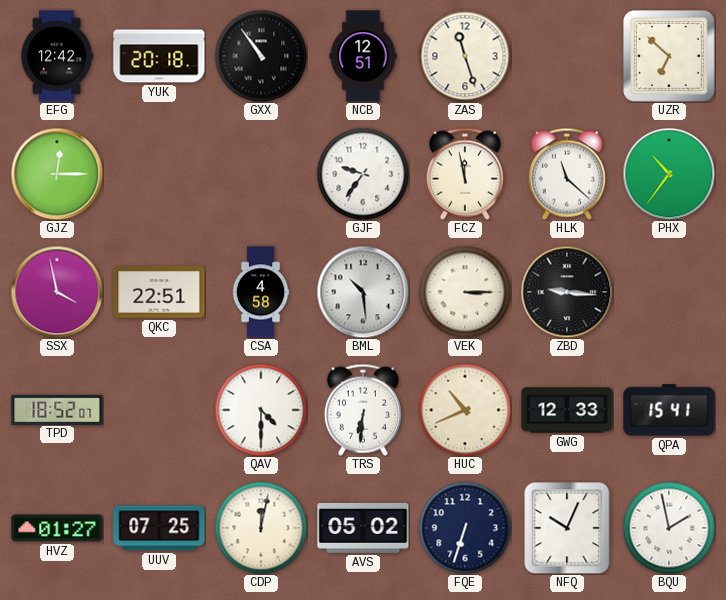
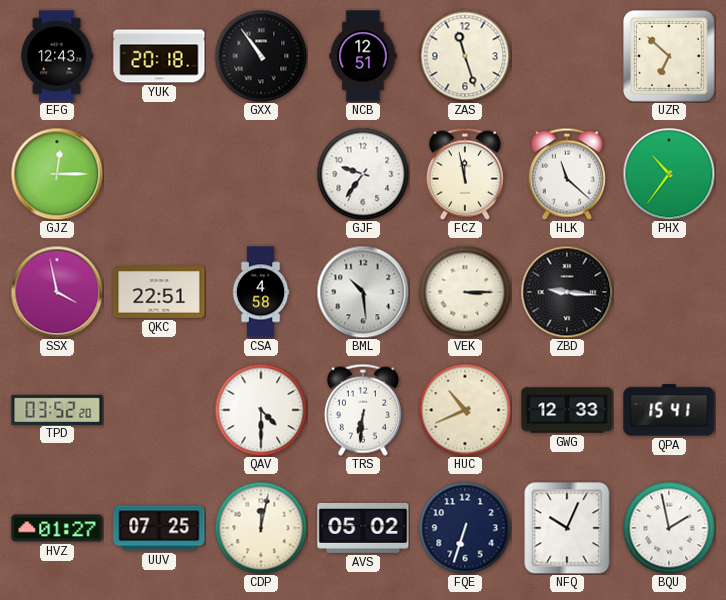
EFG: 12:42 -> 12:43 (58, 56)
TPD: 18:52 -> 03:52 (57, 409)
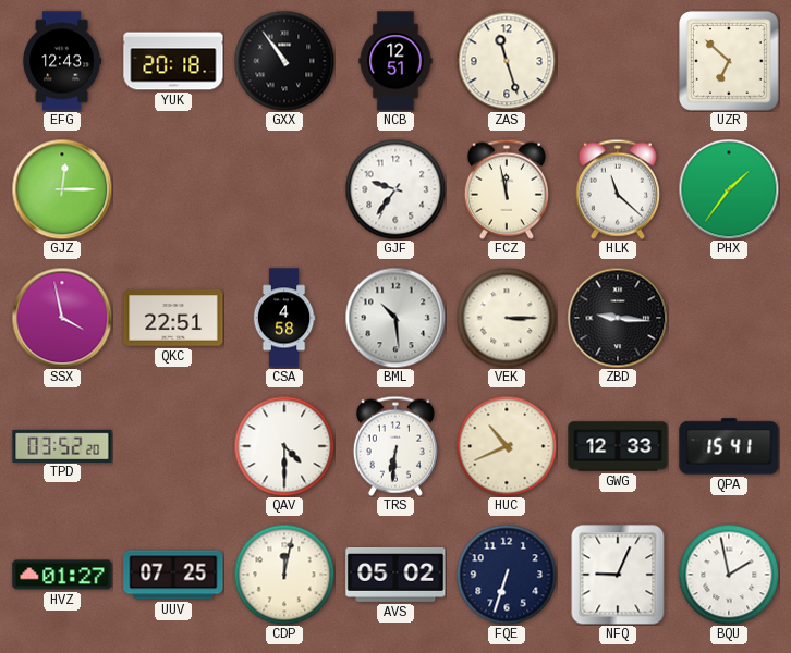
PHX: 10:36 -> 1:36 (729, 189)
NFQ: 10:04 -> 9:04 (618, 575)
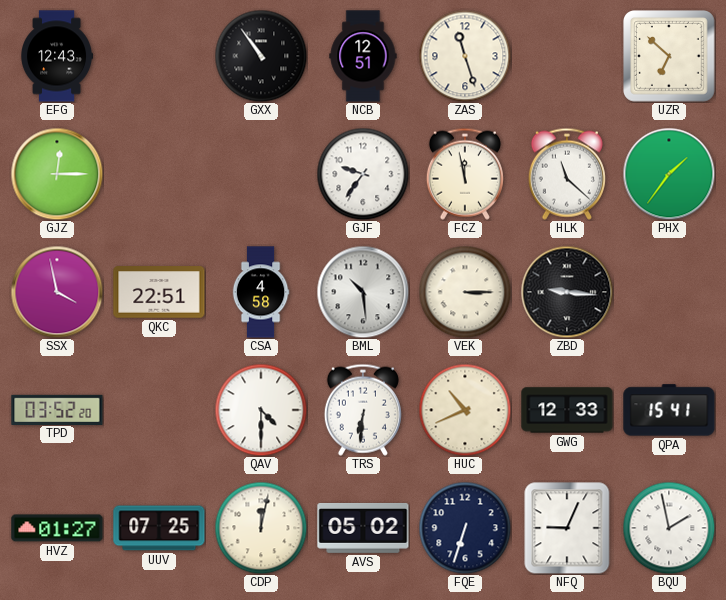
YUK: 20:18 -> none (173, 61)
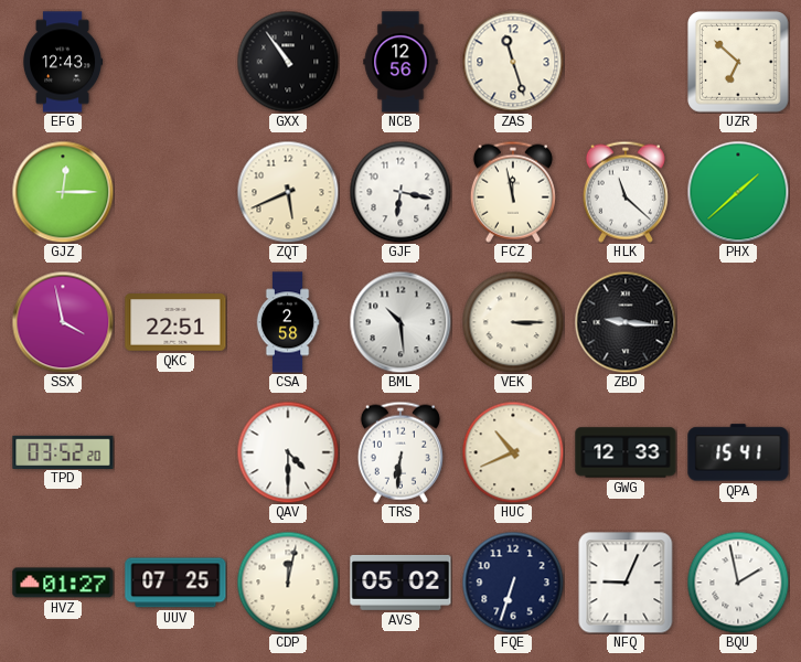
NCB: 12:51 -> 12:56 (400, 62)
ZQT: none -> 5:41 (288, 192)
GJF: 9:36 -> 6:17 (400, 192)
PHX: 1:36 -> 1:38 (738, 192)
CSA: 4:58 -> 2:58 (288, 322)
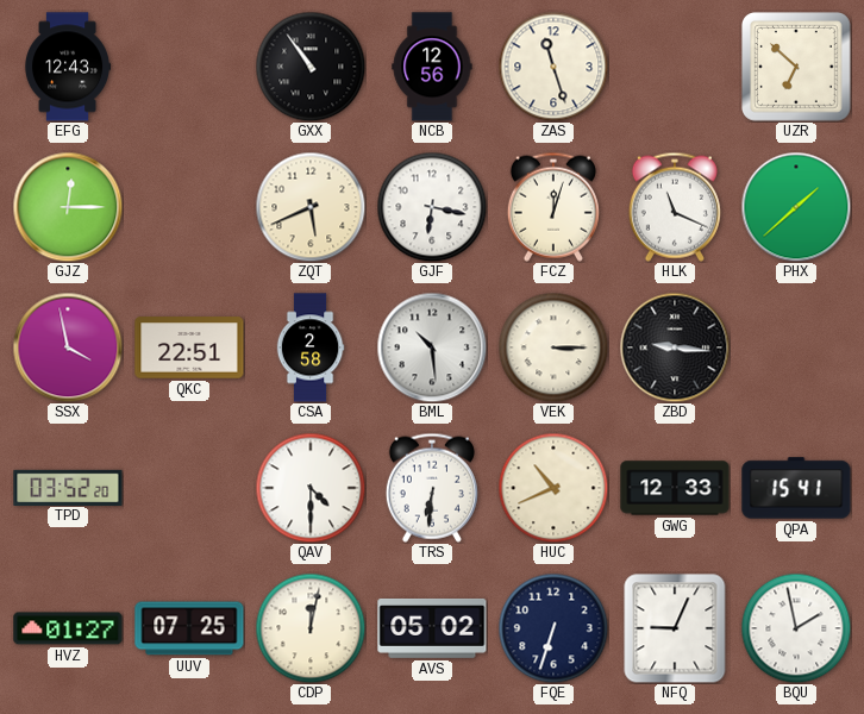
FCZ: 11:58 -> 12:03 (553, 207)
HLK: 11:22 -> 11:19 (675, 207)
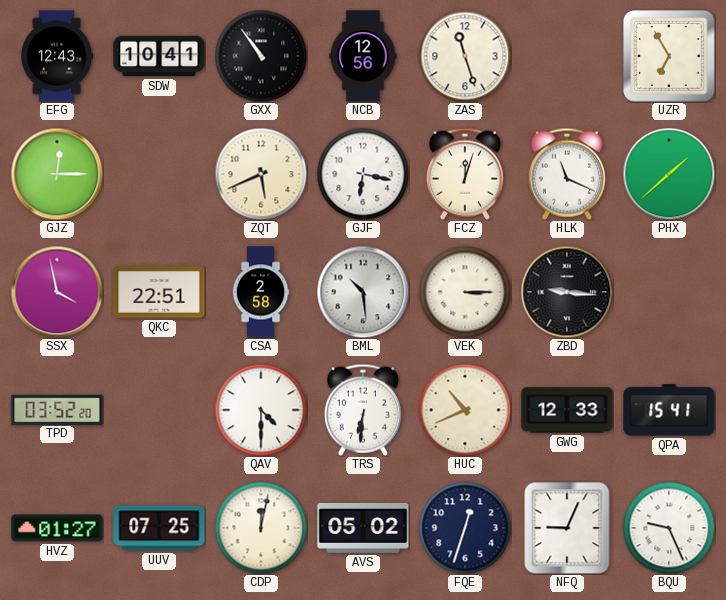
SDW: none -> 10:41 (159, 56)
UZR: 6:52 -> 6:55 (670, 57)
FQE: 6:33 -> 12:33 (465, 528)
BQU: 1:58 -> 9:26 (669, 528)
